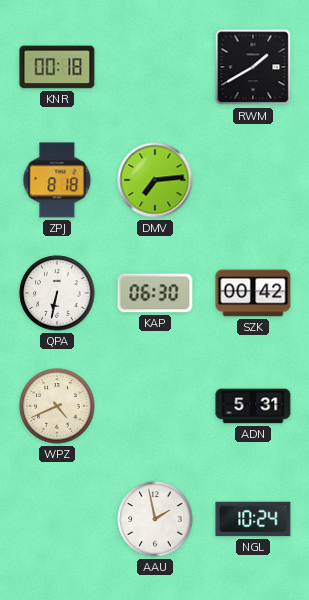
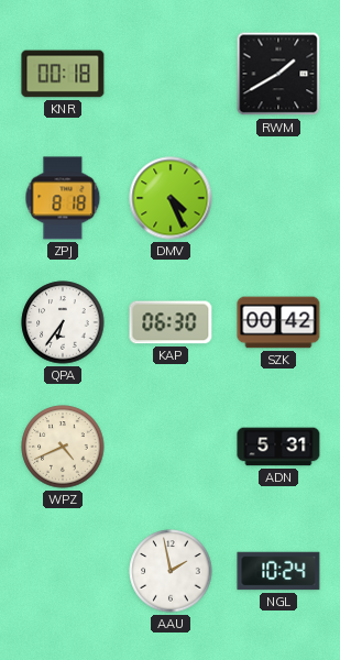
DMV: 7:14 -> 4:26 (171, 198)
QPA: 6:32 -> 6:36 (63, 322)
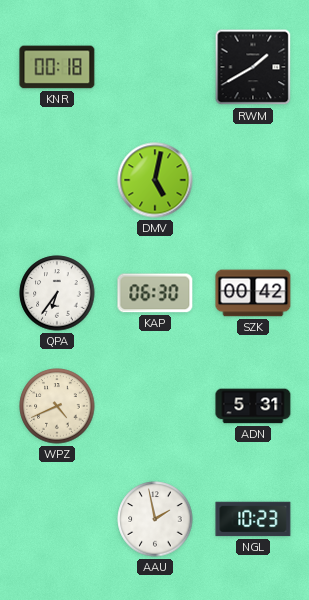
ZPJ: 8:18 -> none (63, 198)
DMV: 4:26 -> 5:02 (155, 180)
NGL: 10:24 -> 10:23 (253, 519)
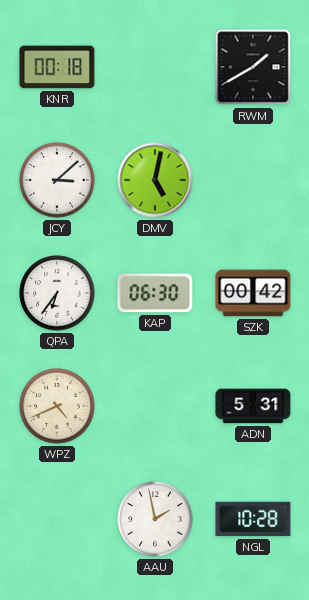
JCY: none -> 3:08 (57, 180)
NGL: 10:23 -> 10:28 (253, 519)
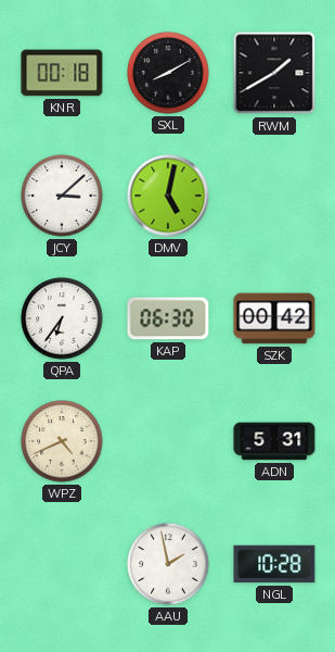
SXL: none -> 8:10 (168, 73)
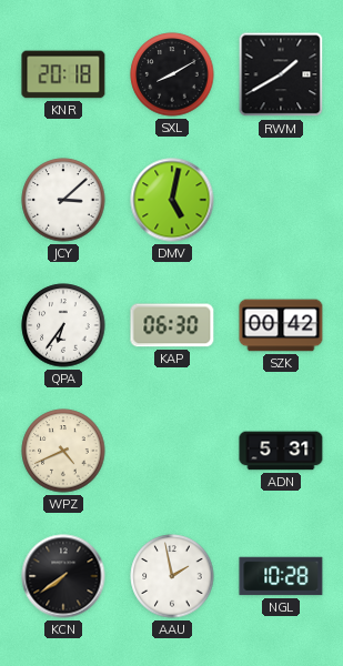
KNR: 00:18 -> 20:18 (63, 74)
KCN: none -> 7:39 (63, 576)
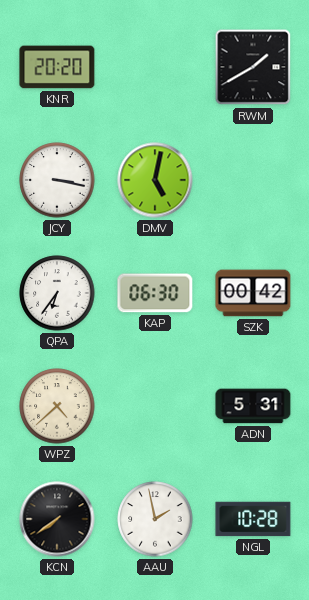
KNR: 20:18 -> 20:20 (57, 67)
SXL: 8:10 -> none (172, 74)
JCY: 3:08 -> 3:17 (57, 180)
WPZ: 4:41 -> 4:38 (57, 406)
